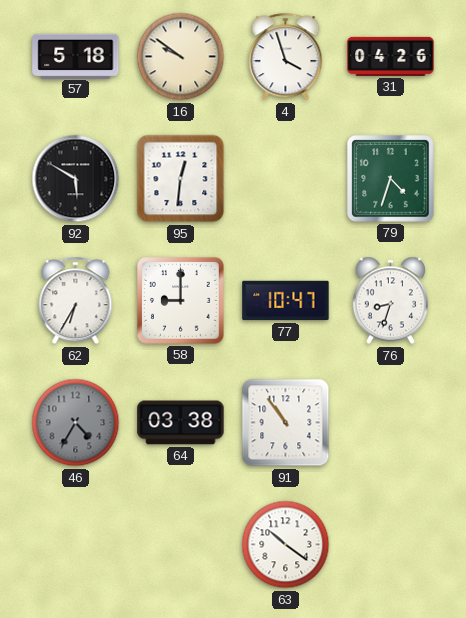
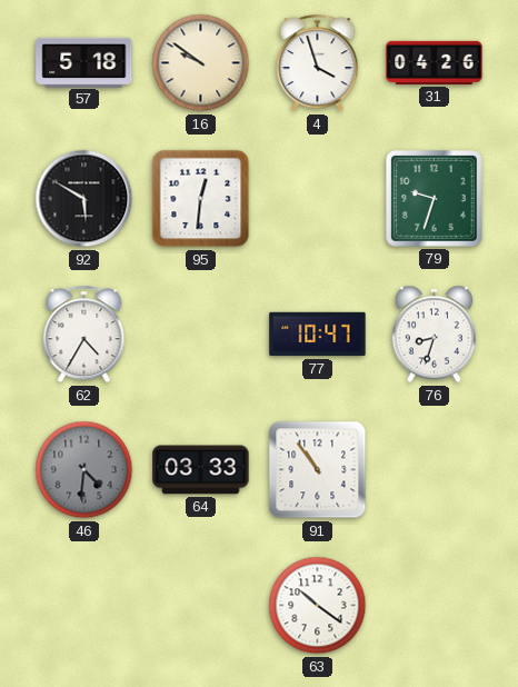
79: 4:33 -> 9:33 (435, 199)
62: 6:35 -> 4:35 (84, 335)
58: 9:00 -> none (181, 301)
46: 4:35 -> 4:31 (84, 470)
64: 03:38 -> 03:33 (201, 470)
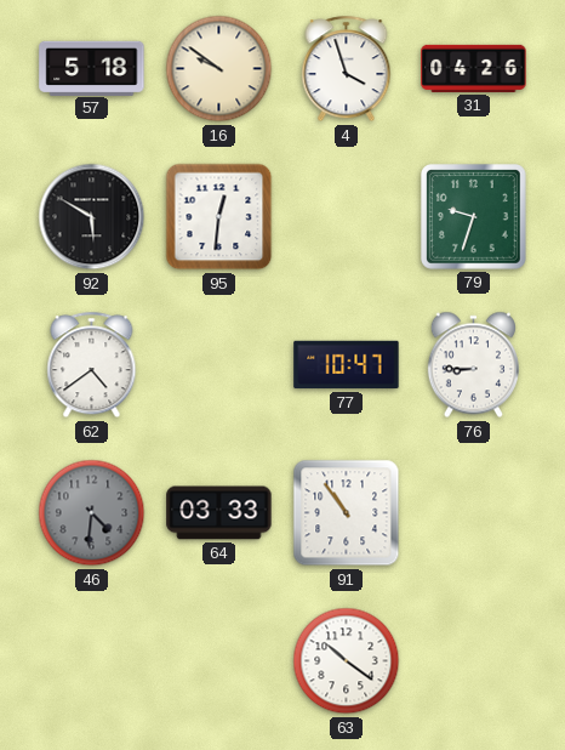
62: 4:35 -> 4:39 (92, 365)
76: 8:33 -> 8:45 (473, 365)
